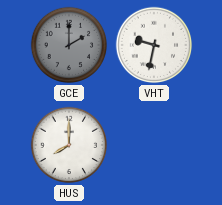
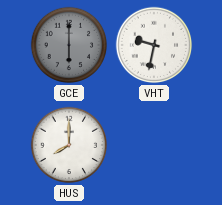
GCE: 2:00 -> 6:00 (69, 45)
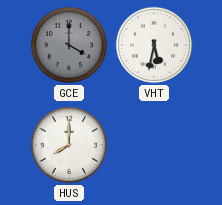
GCE: 6:00 -> 4:00 (69, 45)
VHT: 9:32 -> 5:32 (154, 45)
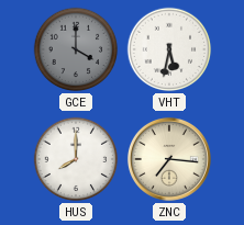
ZNC: none -> 7:16 (169, 159)
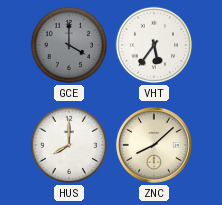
VHT: 5:32 -> 5:36 (154, 45)
ZNC: 7:16 -> 8:08 (154, 145)
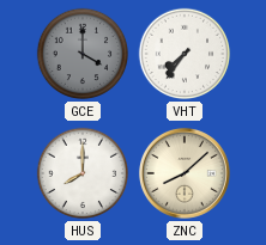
VHT: 5:36 -> 7:36 (185, 54)
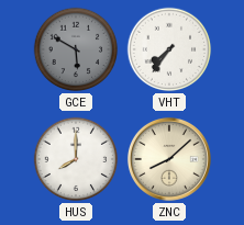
GCE: 4:00 -> 5:50 (76, 49)
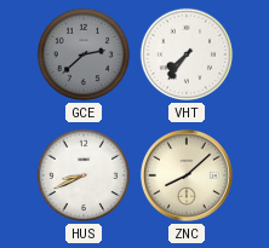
GCE: 5:50 -> 2:38 (84, 54)
HUS: 8:00 -> 8:41 (84, 175)
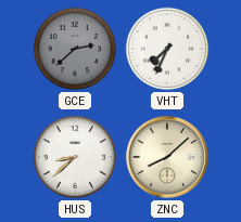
VHT: 7:36 -> 7:34 (167, 49)
HUS: 8:41 -> 8:38 (75, 157)
